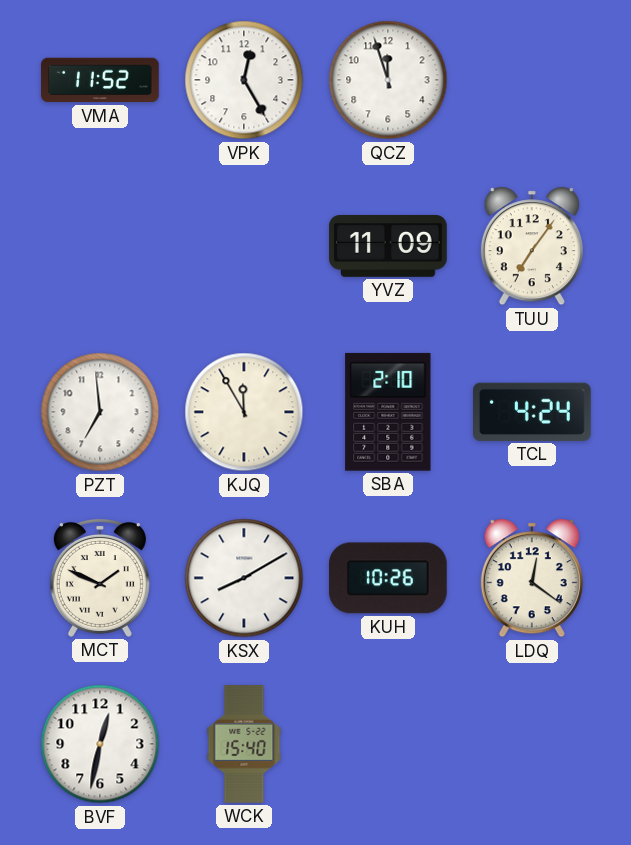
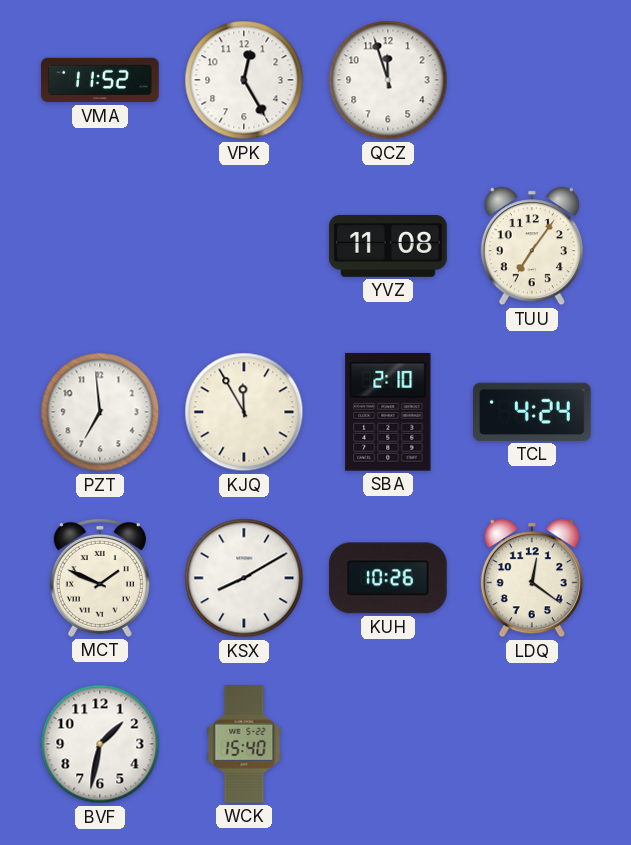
YVZ: 11:09 -> 11:08 (388, 246)
BVF: 12:32 -> 1:32 (100, 744)
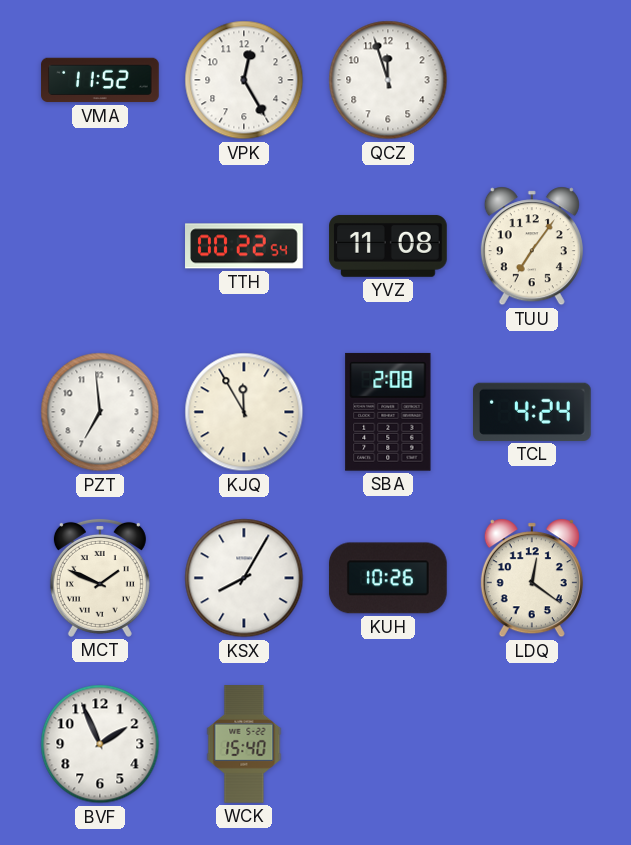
TTH: none -> 00:22 (245, 246)
SBA: 2:10 -> 2:08 (388, 412)
KSX: 8:10 -> 8:05 (244, 578)
BVF: 1:32 -> 1:56 (100, 744)
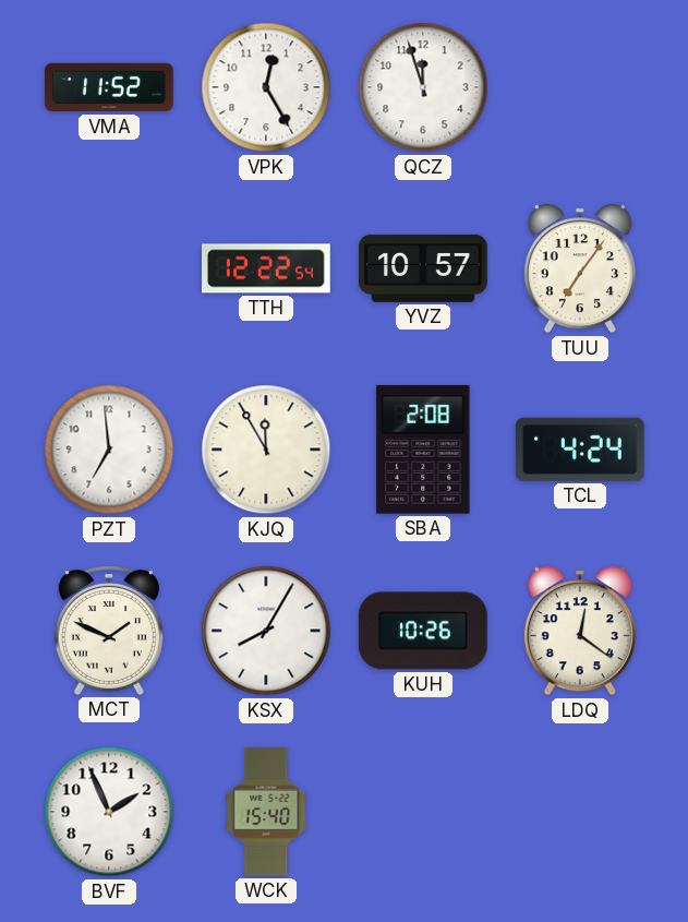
TTH: 00:22 -> 12:22 (267, 268)
YVZ: 11:08 -> 10:57 (423, 268)
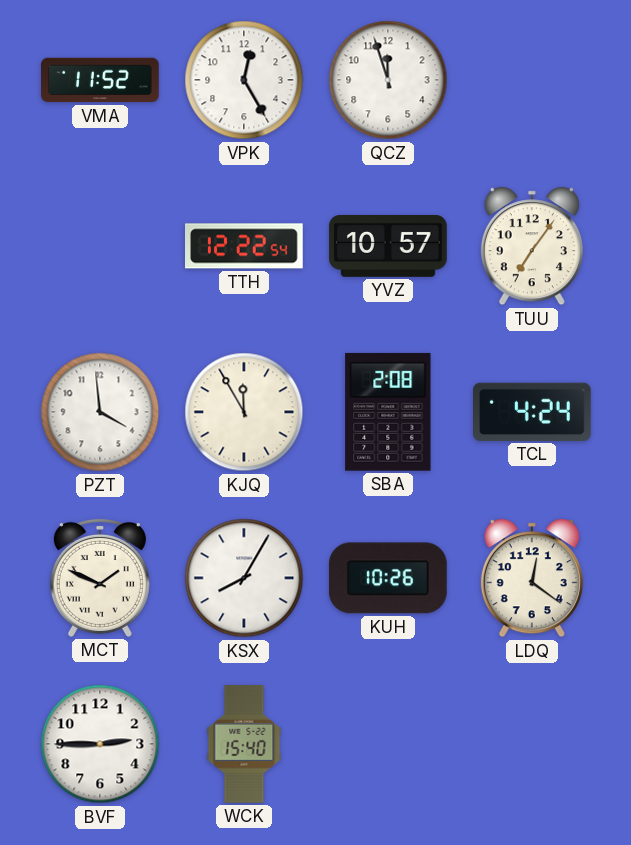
PZT: 6:59 -> 3:59 (100, 412)
BVF: 1:56 -> 2:45 (100, 744)
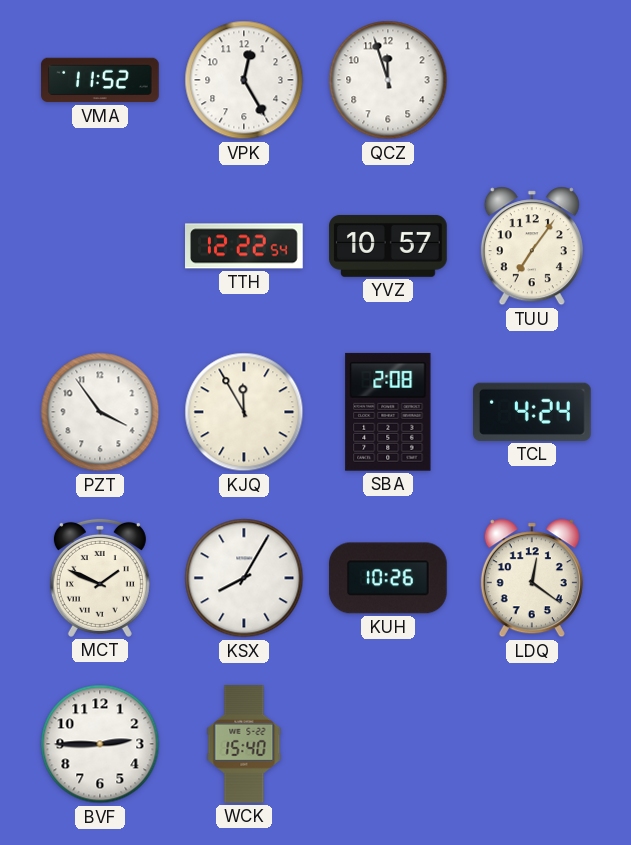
PZT: 3:59 -> 3:54 (100, 412)
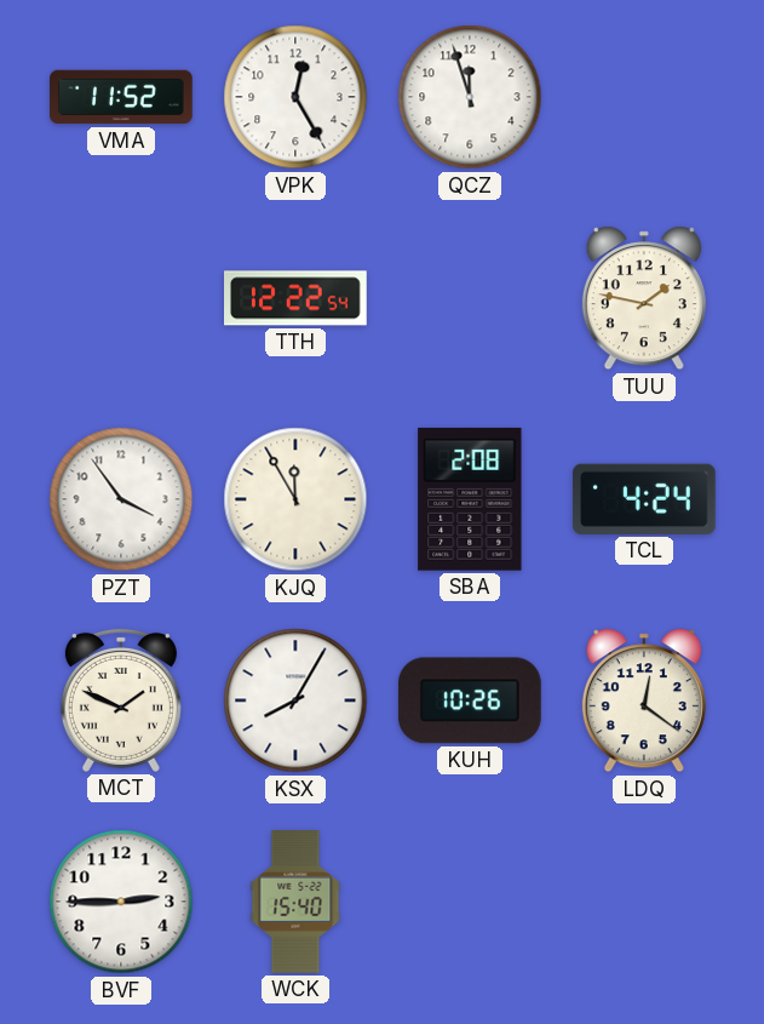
YVZ: 10:57 -> none (388, 246)
TUU: 7:06 -> 1:47 (644, 298)
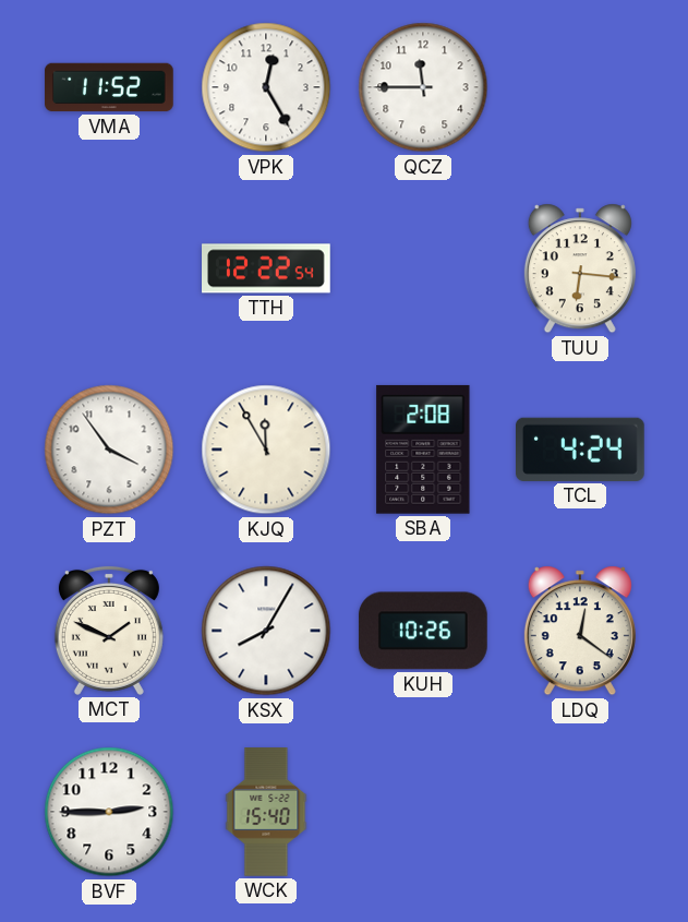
QCZ: 11:57 -> 11:45 (423, 87)
TUU: 1:47 -> 6:16 (580, 268)
